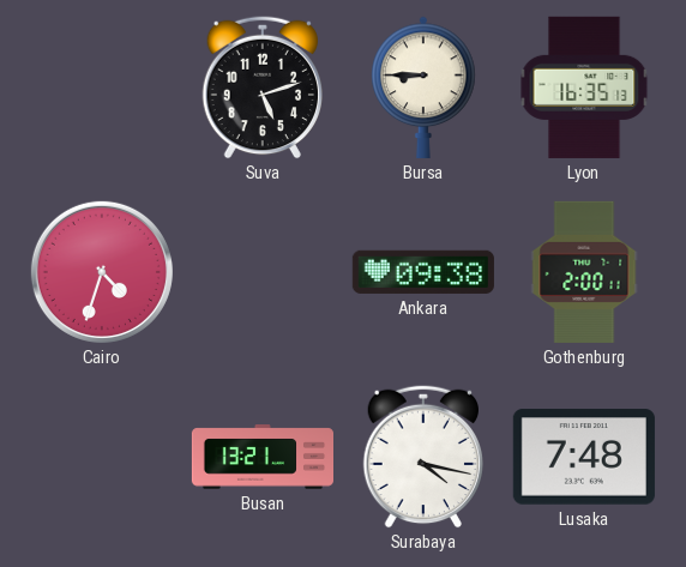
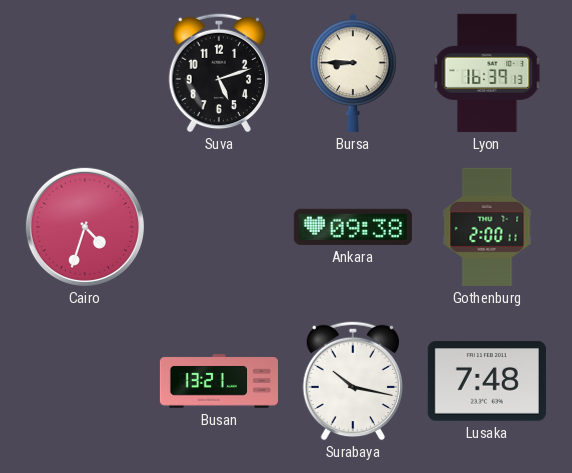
Lyon: 16:35 -> 16:39 (487, 73)
Surabaya: 4:17 -> 10:17 (352, 381)
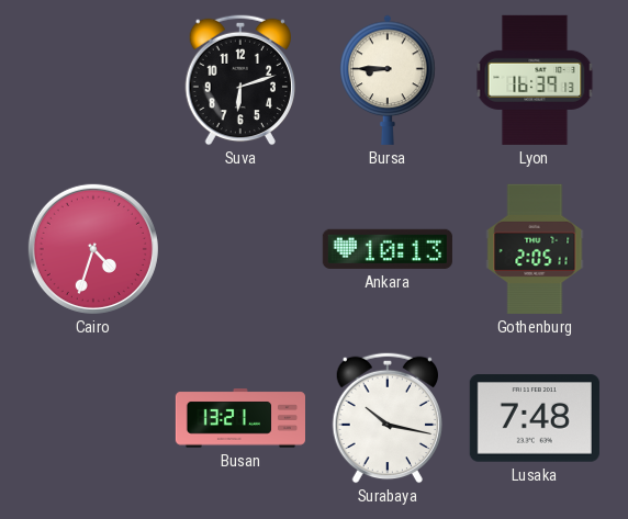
Suva: 5:12 -> 6:12 (239, 80)
Ankara: 09:38 -> 10:13 (388, 249)
Gothenburg: 2:00 -> 2:05 (535, 249)
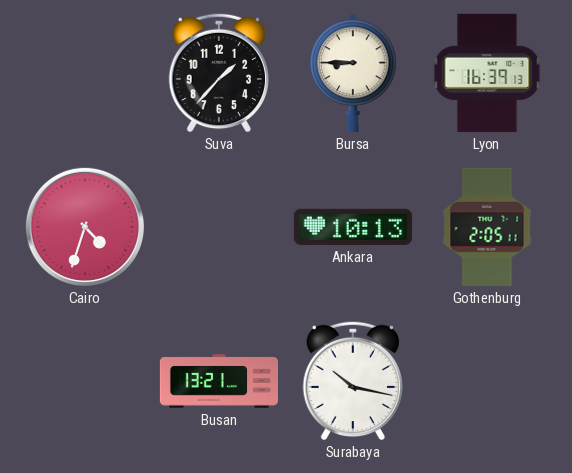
Suva: 6:12 -> 1:37 (218, 73)
Lusaka: 7:48 -> none (535, 418)
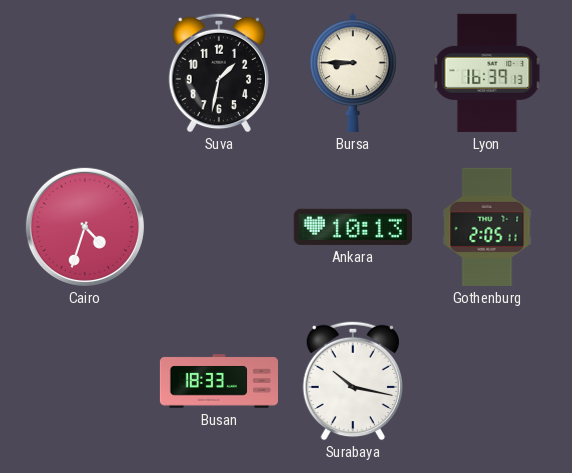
Suva: 1:37 -> 1:32 (218, 73)
Busan: 13:21 -> 18:33 (218, 381)
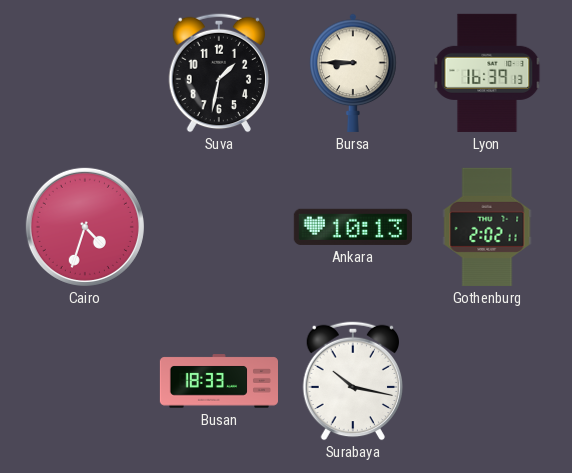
Gothenburg: 2:05 -> 2:02 (487, 227)
